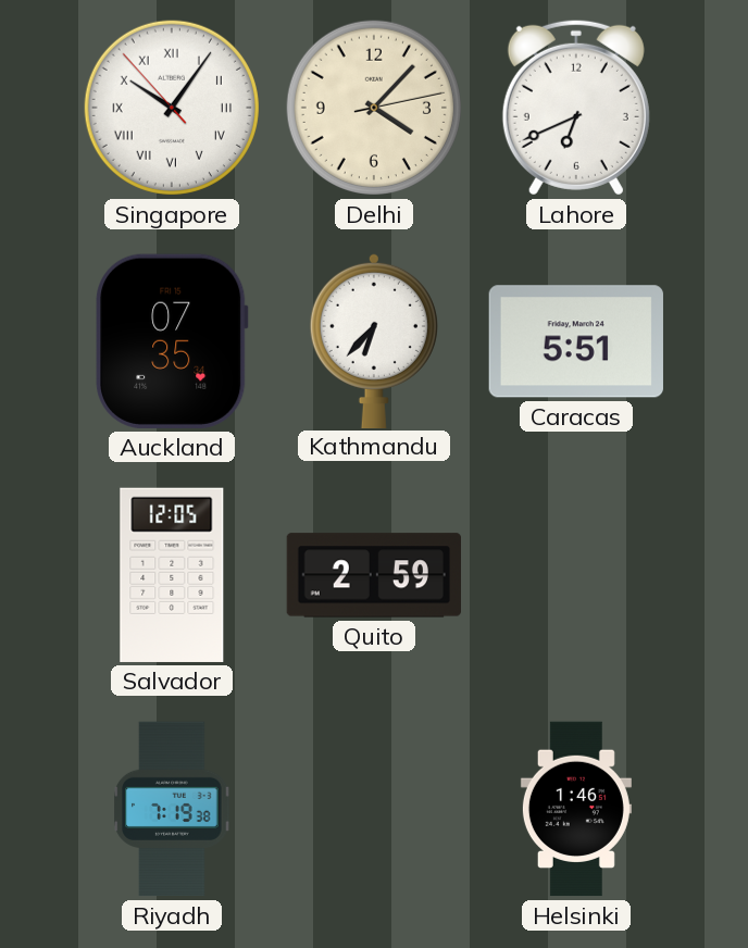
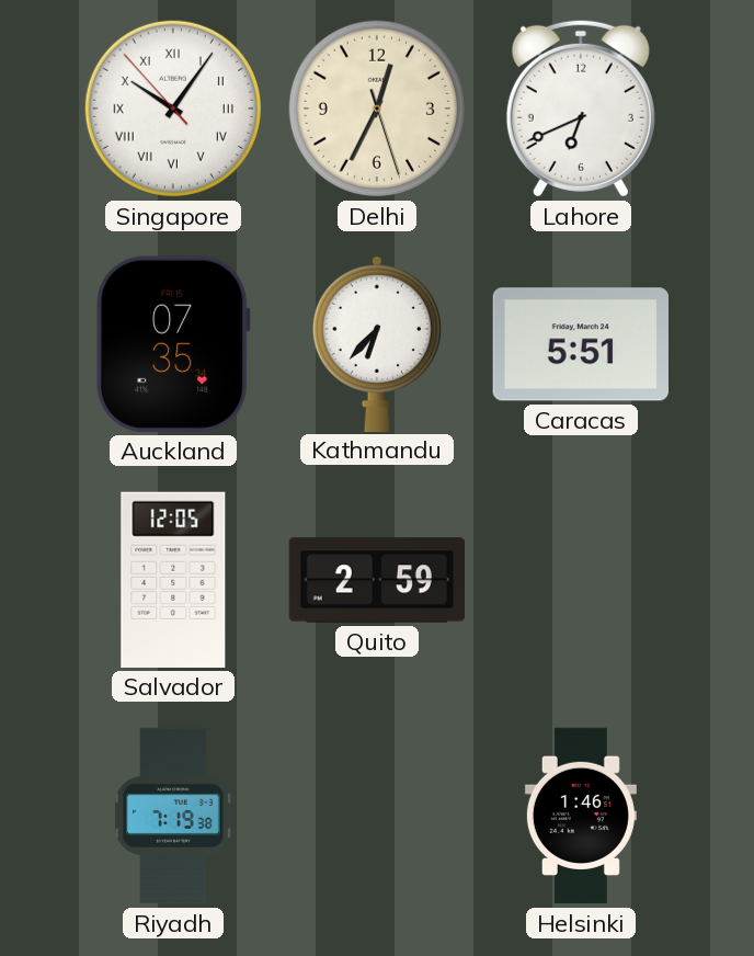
Delhi: 4:07 -> 12:34 (377, 109)
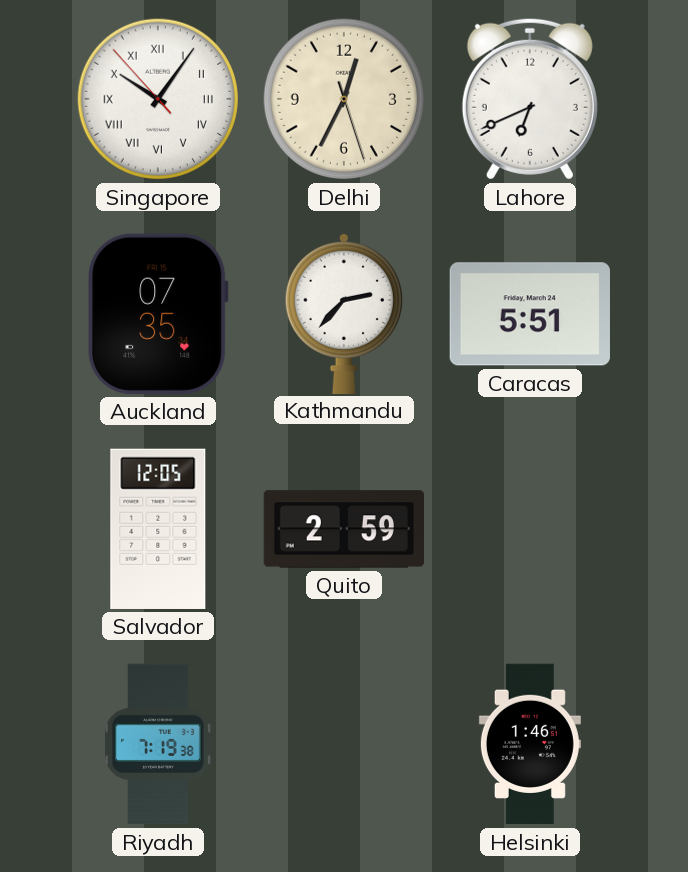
Kathmandu: 6:37 -> 2:37 (344, 313)
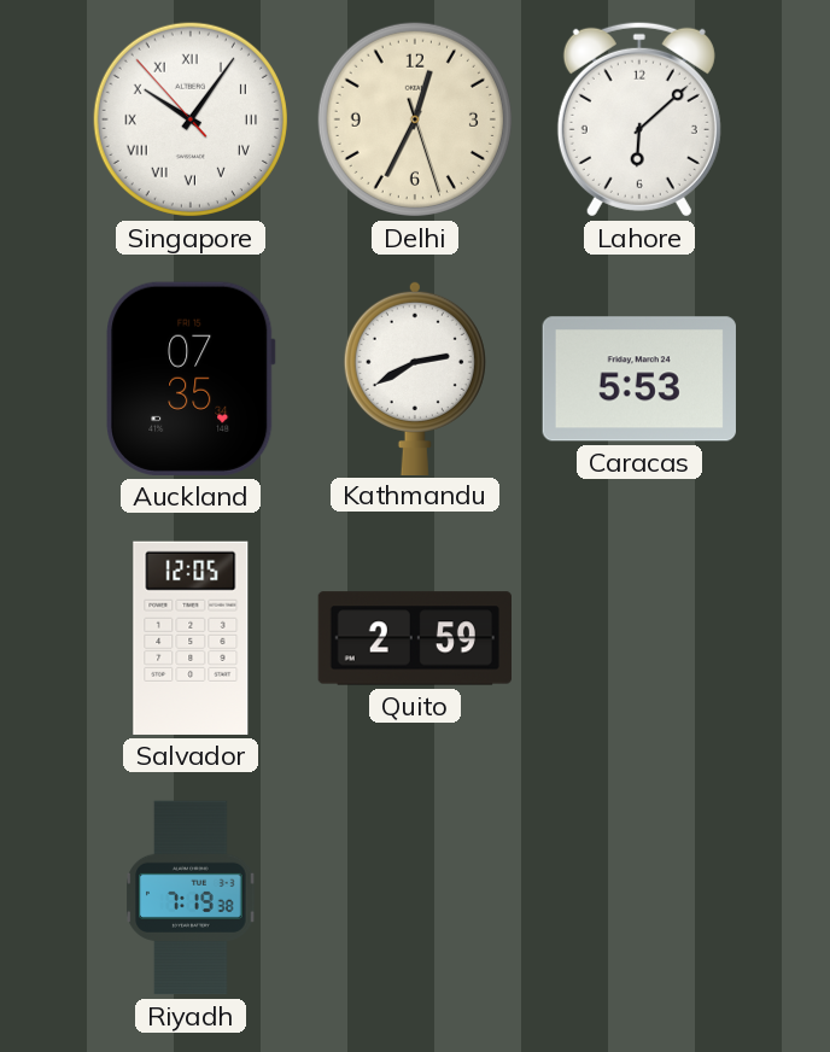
Lahore: 6:41 -> 6:08 (639, 119)
Kathmandu: 2:37 -> 2:40 (415, 378)
Caracas: 5:51 -> 5:53 (639, 379)
Helsinki: 1:46 -> none (530, 744)
